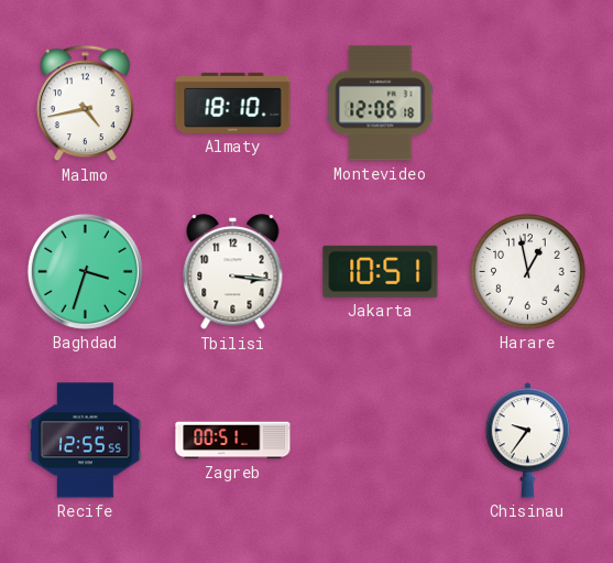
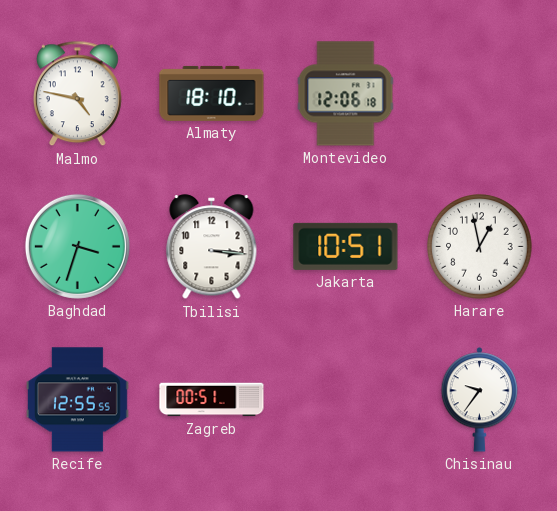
Malmo: 4:43 -> 4:47 (77, 94)
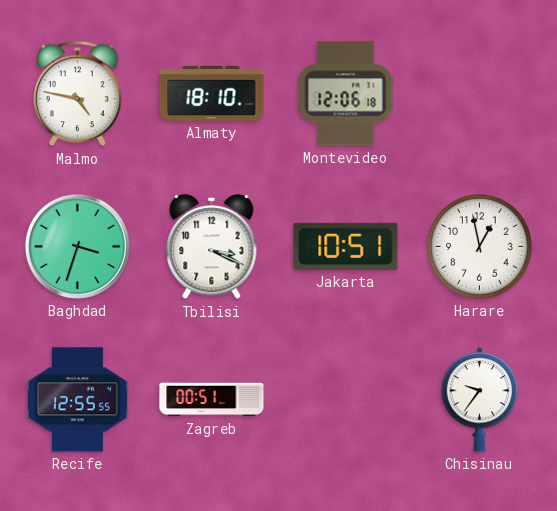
Tbilisi: 3:16 -> 3:19 (212, 247)
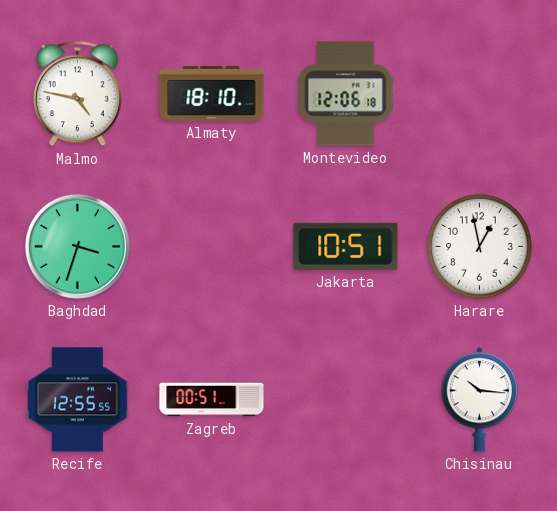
Tbilisi: 3:19 -> none (212, 247)
Chisinau: 9:36 -> 10:16 (480, 400)
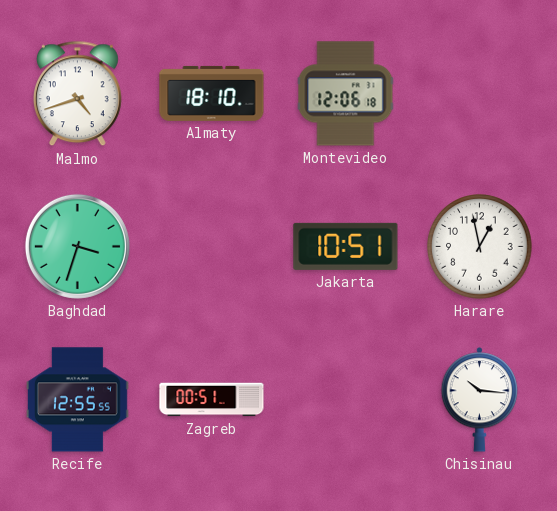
Malmo: 4:47 -> 4:42 (77, 94)
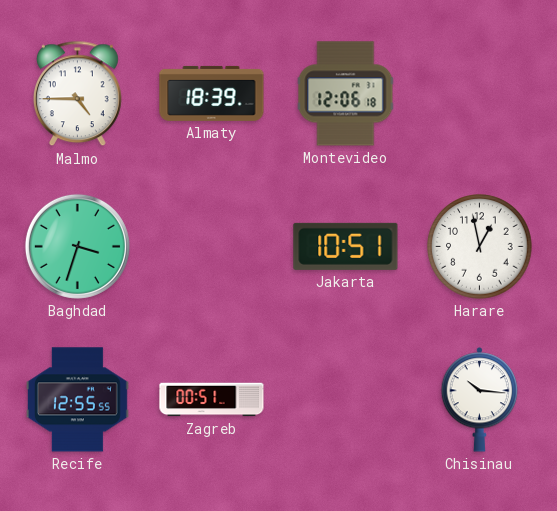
Malmo: 4:42 -> 4:45 (77, 94)
Almaty: 18:10 -> 18:39 (212, 93)
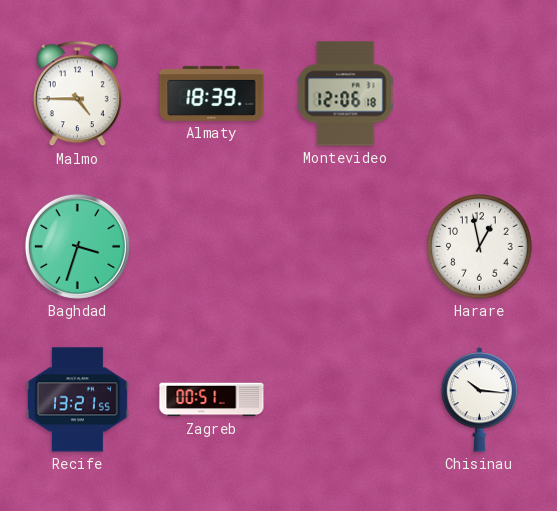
Jakarta: 10:51 -> none (346, 246)
Recife: 12:55 -> 13:21 (77, 400)
